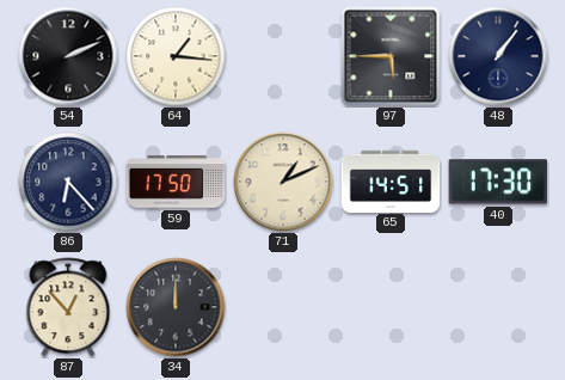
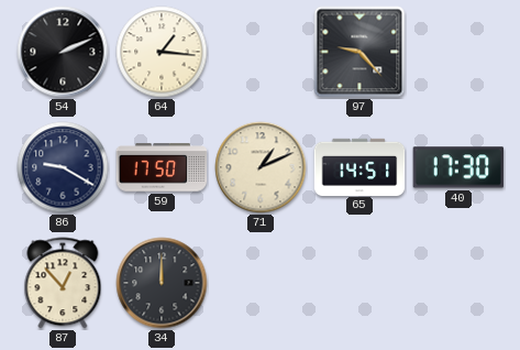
97: 5:45 -> 9:23 (359, 52)
48: 1:06 -> none (498, 56)
86: 6:23 -> 9:20 (63, 167)
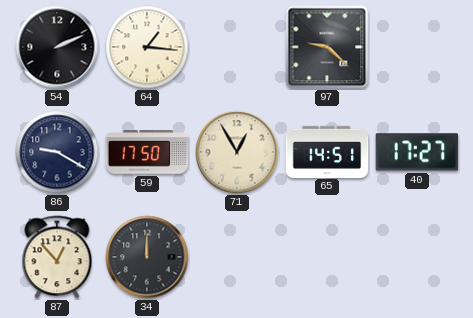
97: 9:23 -> 9:22 (327, 47)
71: 1:11 -> 12:55 (237, 152)
40: 17:30 -> 17:27 (417, 152)
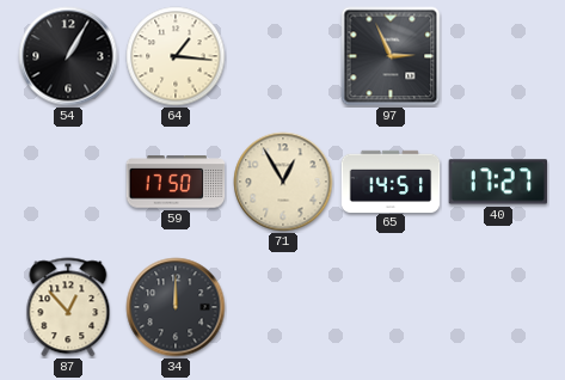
54: 2:11 -> 1:05 (68, 56)
97: 9:22 -> 2:56 (391, 56)
86: 9:20 -> none (57, 152)
